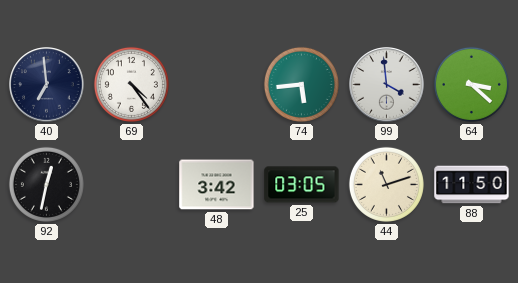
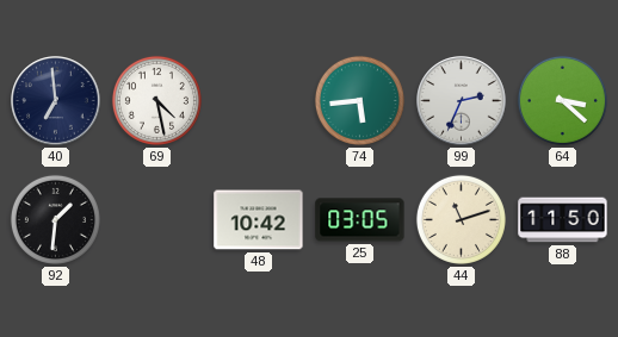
69: 4:24 -> 4:28 (156, 100)
99: 3:59 -> 2:34 (462, 101)
92: 12:32 -> 1:31 (55, 219)
48: 3:42 -> 10:42 (259, 220)
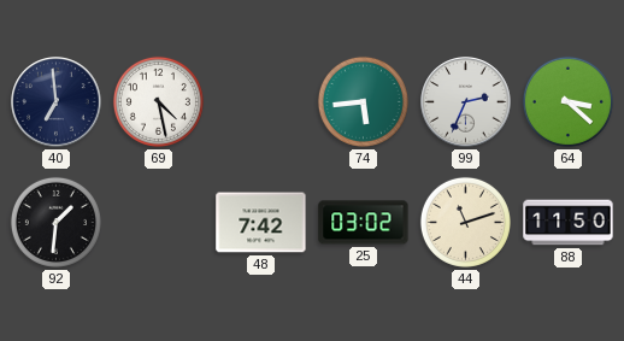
48: 10:42 -> 7:42 (261, 223)
25: 03:05 -> 03:02 (364, 223)
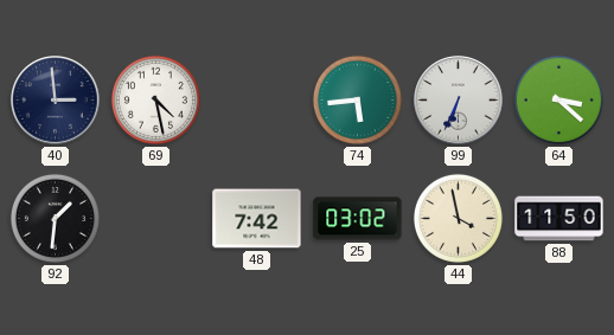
40: 6:59 -> 2:59 (56, 101)
99: 2:34 -> 6:34 (459, 101)
44: 11:12 -> 3:58 (458, 218)
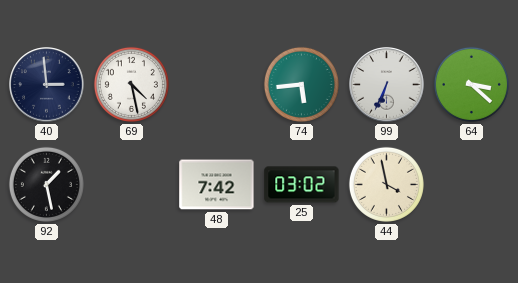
92: 1:31 -> 1:28 (46, 184)
88: 11:50 -> none (559, 219)
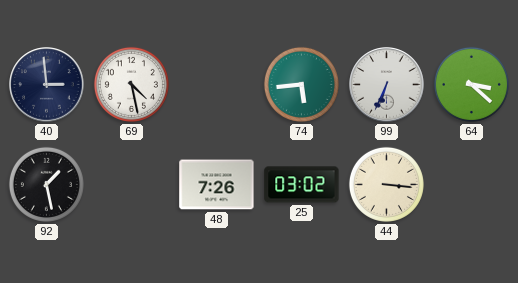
48: 7:42 -> 7:26 (217, 185)
44: 3:58 -> 3:16 (386, 184)
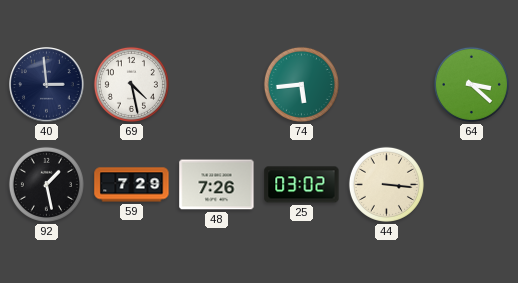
99: 6:34 -> none (387, 85)
59: none -> 7:29 (132, 185)
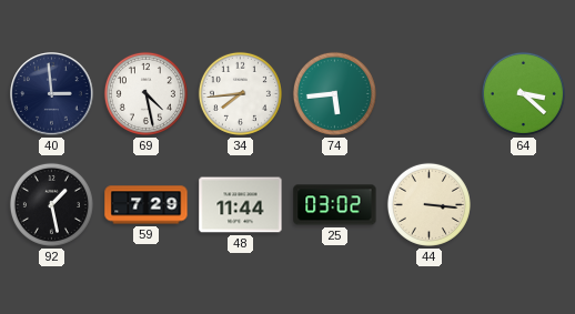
34: none -> 7:44 (240, 93)
48: 7:26 -> 11:44 (241, 205)
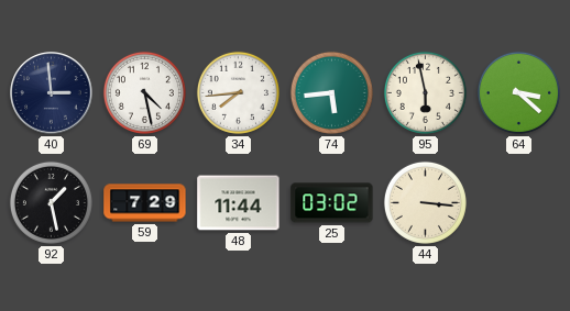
95: none -> 5:58 (425, 92)
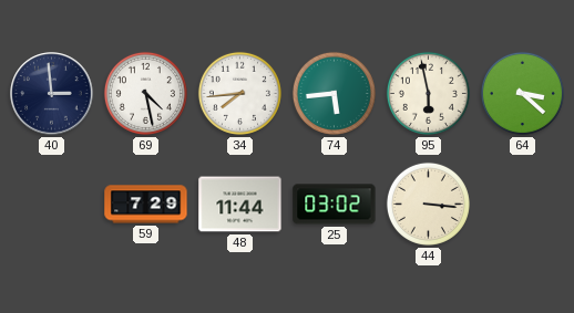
92: 1:28 -> none (51, 202)
